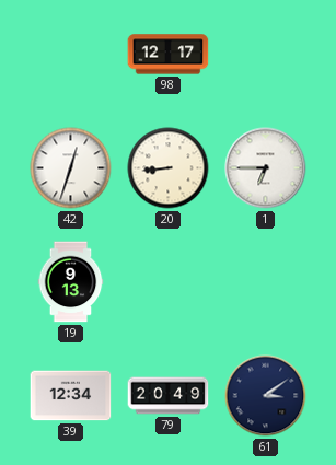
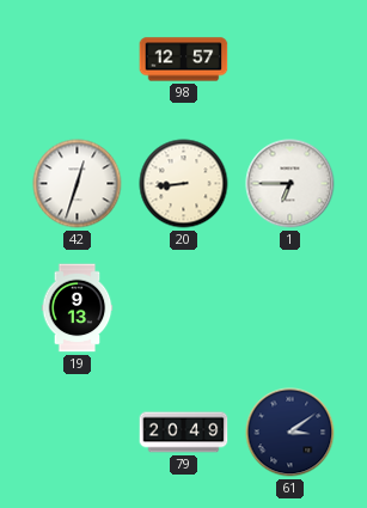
98: 12:17 -> 12:57 (184, 60)
39: 12:34 -> none (71, 396)
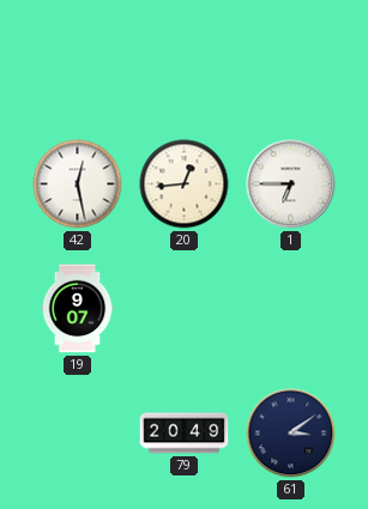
98: 12:57 -> none (184, 60)
42: 12:33 -> 12:28 (78, 184)
20: 8:44 -> 12:44 (185, 184)
19: 9:13 -> 9:07 (78, 309)
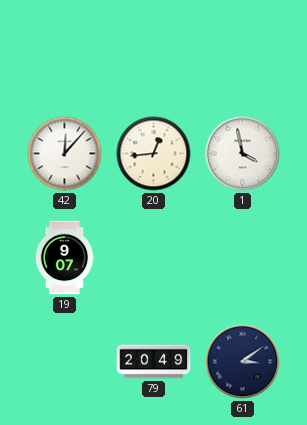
42: 12:28 -> 12:07 (65, 154)
1: 6:45 -> 3:58 (243, 154)
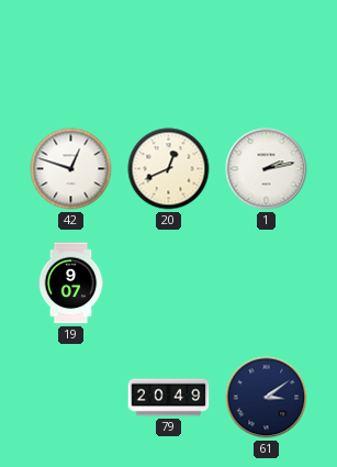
42: 12:07 -> 12:48 (71, 169)
20: 12:44 -> 12:41 (169, 169)
1: 3:58 -> 2:13 (267, 169)
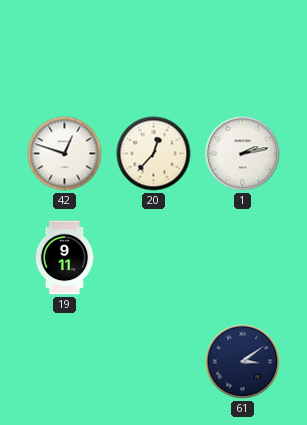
20: 12:41 -> 12:37 (154, 154)
19: 9:07 -> 9:11 (65, 258)
79: 20:49 -> none (169, 398)
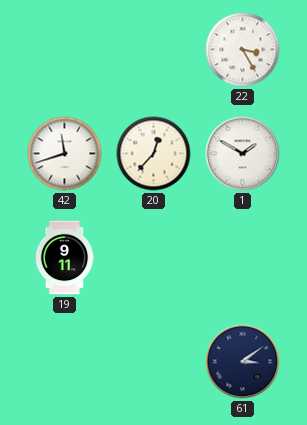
22: none -> 3:25 (243, 50)
42: 12:48 -> 11:42 (65, 154)
1: 2:13 -> 1:50 (243, 154)
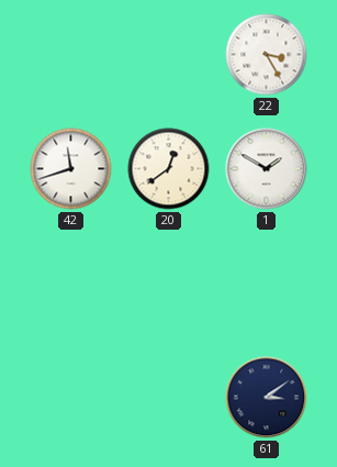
20: 12:37 -> 12:39 (169, 169)
19: 9:11 -> none (65, 258)
